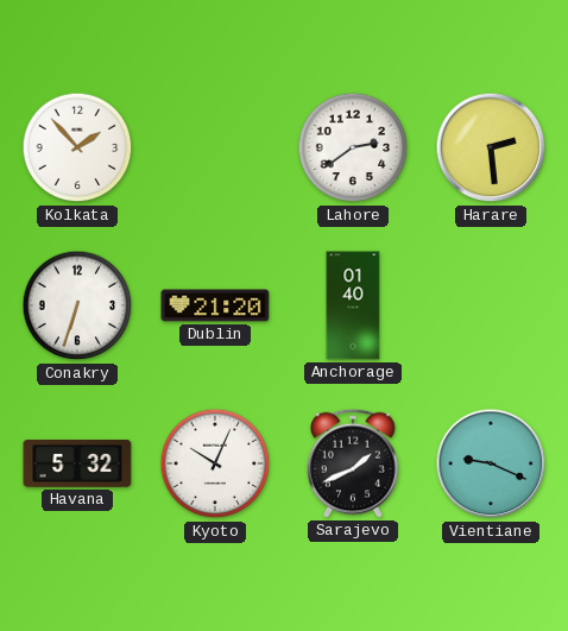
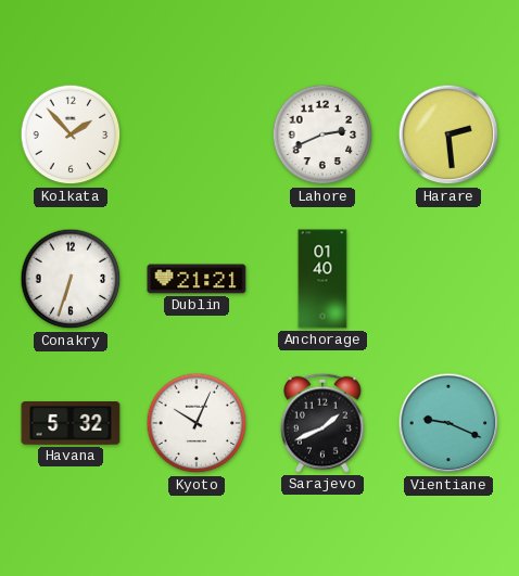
Lahore: 2:39 -> 2:41 (322, 135)
Dublin: 21:20 -> 21:21 (197, 279)
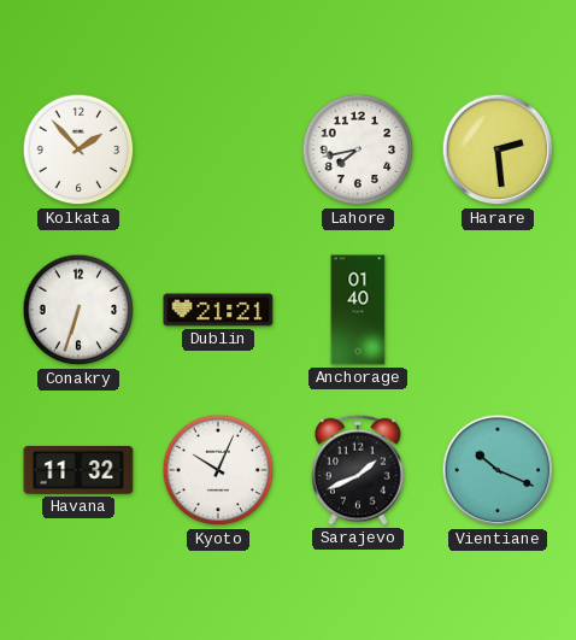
Lahore: 2:41 -> 7:43 (358, 149)
Havana: 5:32 -> 11:32 (78, 471)
Vientiane: 9:19 -> 10:19 (498, 470)
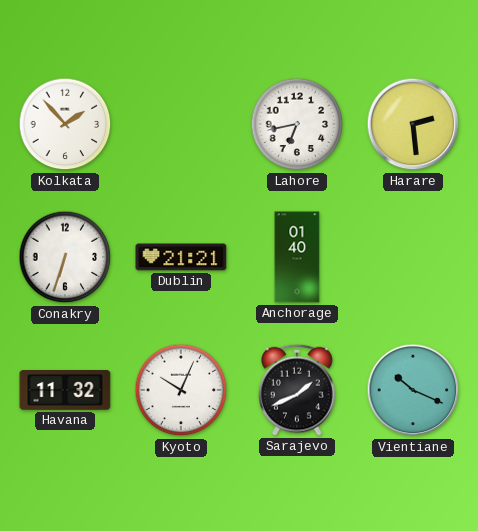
Lahore: 7:43 -> 6:43 (297, 124)
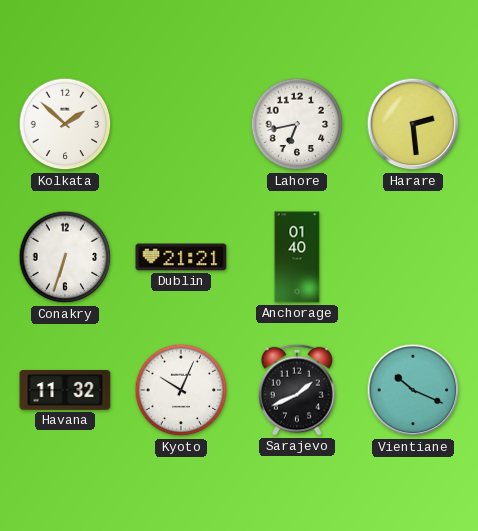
Kolkata: 1:53 -> 1:52 (65, 124)
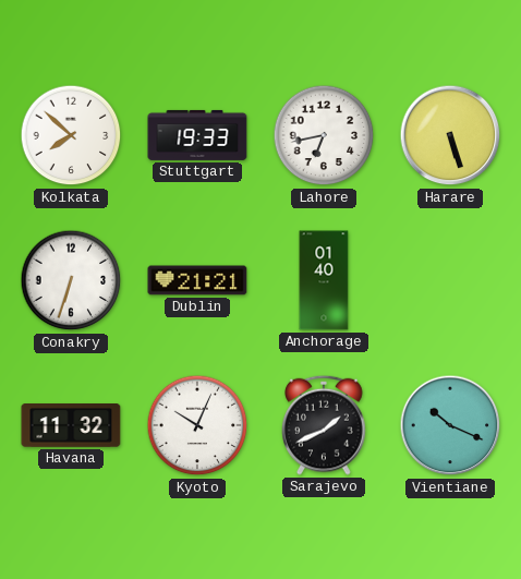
Kolkata: 1:52 -> 7:52 (71, 135)
Stuttgart: none -> 19:33 (197, 135)
Harare: 2:29 -> 5:27 (450, 135)
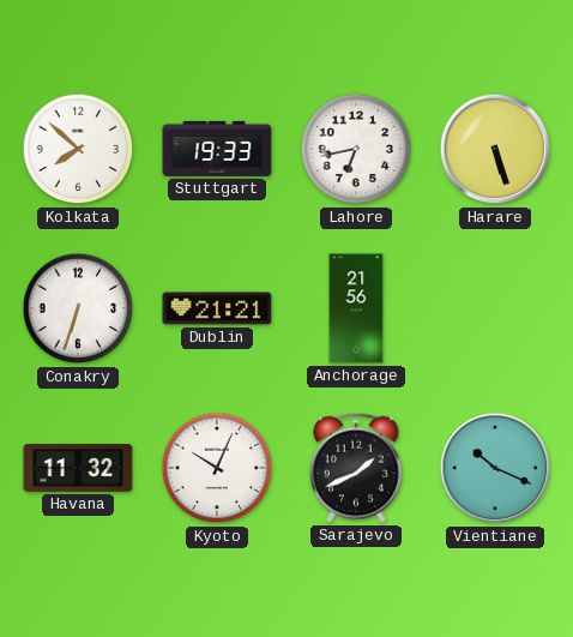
Anchorage: 01:40 -> 21:56 (356, 308)
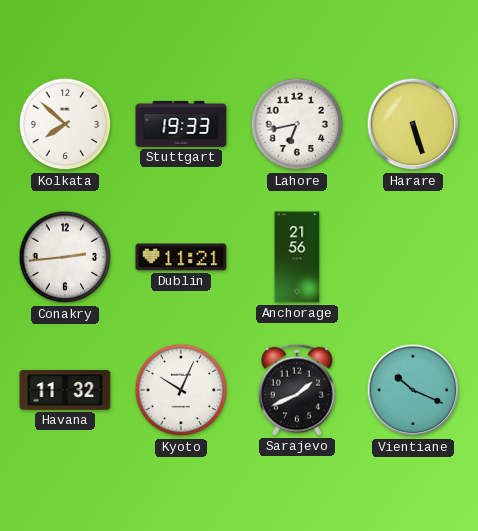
Conakry: 6:33 -> 2:44 (65, 257)
Dublin: 21:21 -> 11:21 (181, 257)
